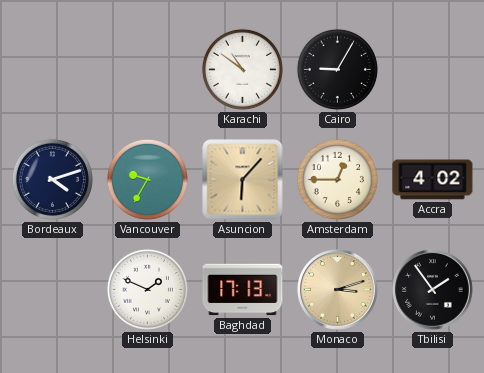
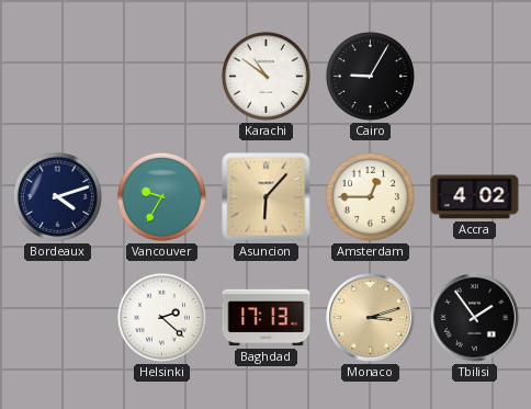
Helsinki: 1:49 -> 2:22 (161, 317)
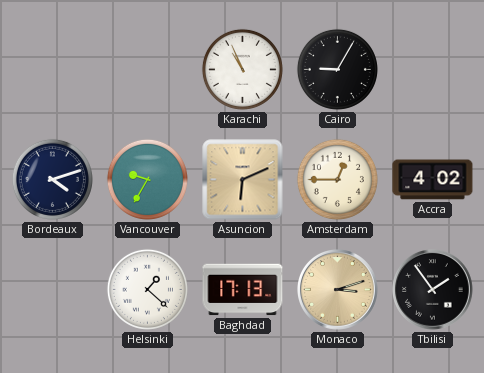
Karachi: 10:51 -> 10:56 (242, 69)
Asuncion: 6:07 -> 6:11 (243, 180)
Helsinki: 2:22 -> 1:22 (147, 289)
